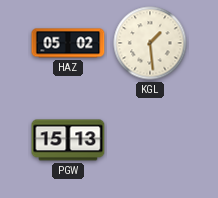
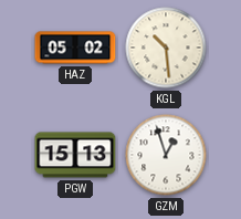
KGL: 1:29 -> 10:29 (166, 48)
GZM: none -> 12:57 (166, 155)
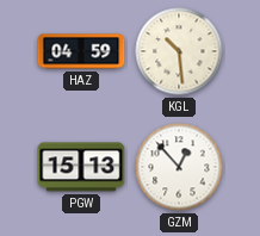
HAZ: 05:02 -> 04:59 (81, 51)
GZM: 12:57 -> 12:53 (179, 167)
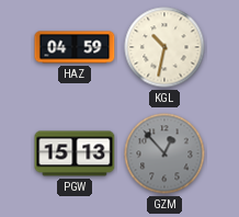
KGL: 10:29 -> 10:32 (164, 47)
GZM dial: white -> grey (164, 153)
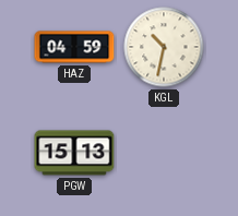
GZM: 12:53 -> none (164, 153)
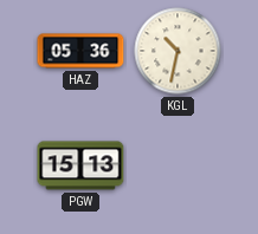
HAZ: 04:59 -> 05:36 (80, 51)
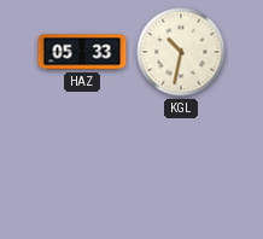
HAZ: 05:36 -> 05:33 (82, 52)
PGW: 15:13 -> none (80, 165)
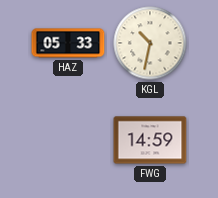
FWG: none -> 14:59 (150, 140)
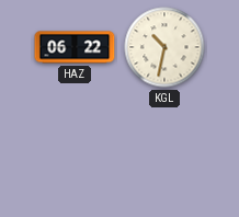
HAZ: 05:33 -> 06:22 (75, 47)
FWG: 14:59 -> none (150, 140)
